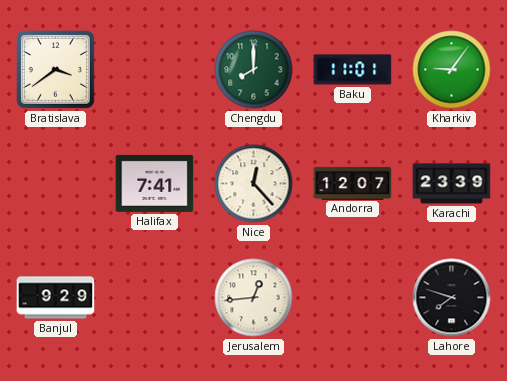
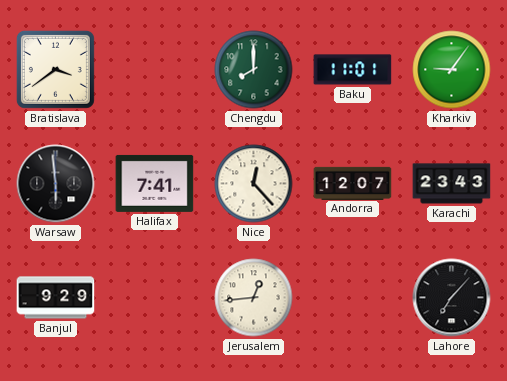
Warsaw: none -> 5:59 (56, 184)
Karachi: 23:39 -> 23:43 (452, 184)
Lahore: 7:48 -> 7:07 (452, 298)
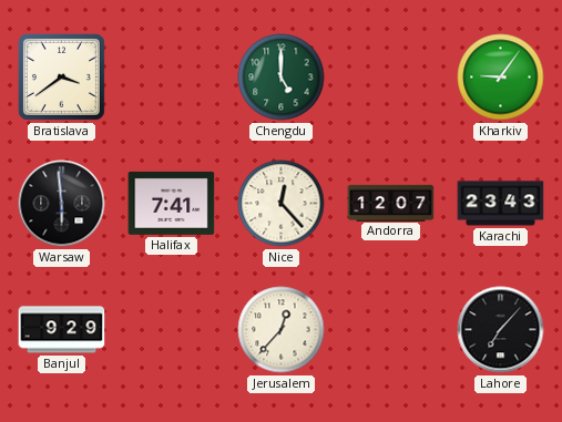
Chengdu: 8:00 -> 5:00 (282, 78)
Baku: 11:01 -> none (353, 70)
Jerusalem: 12:44 -> 12:37 (282, 330)
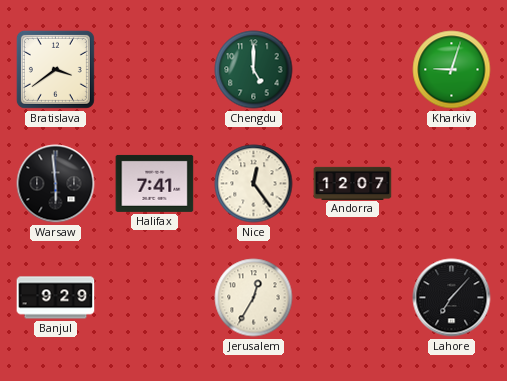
Kharkiv: 9:06 -> 9:03 (452, 70)
Nice: 12:23 -> 12:24 (254, 184)
Karachi: 23:43 -> none (501, 204)
Jerusalem: 12:37 -> 12:35 (254, 298)
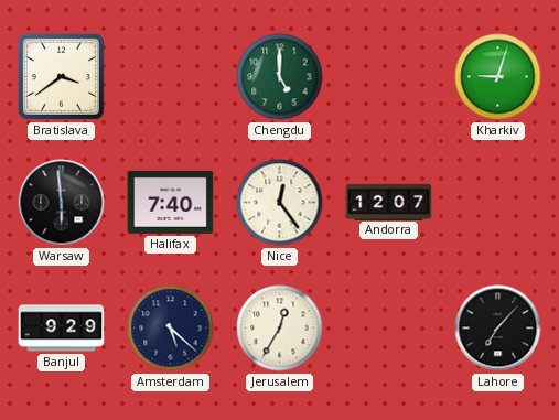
Halifax: 7:41 -> 7:40 (171, 202)
Amsterdam: none -> 5:22 (171, 329)
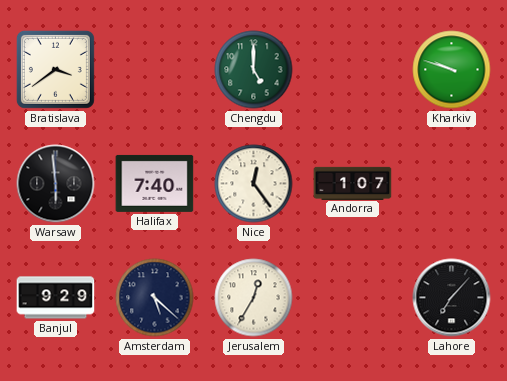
Kharkiv: 9:03 -> 9:48 (452, 70)
Andorra: 12:07 -> 1:07 (353, 183)
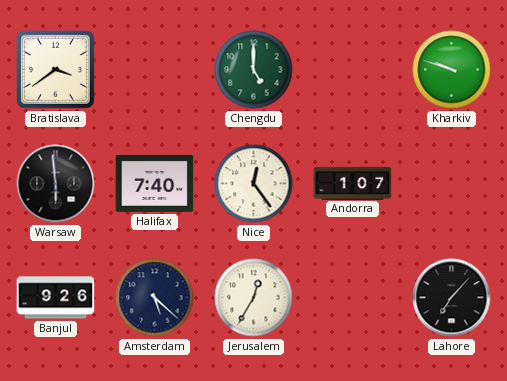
Banjul: 9:29 -> 9:26 (56, 298)
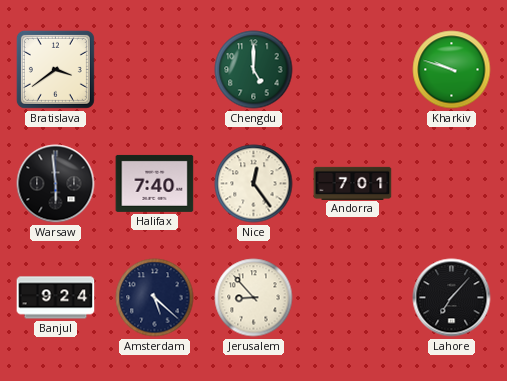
Andorra: 1:07 -> 7:01 (353, 183)
Banjul: 9:26 -> 9:24 (56, 298)
Jerusalem: 12:35 -> 8:53 (254, 298)
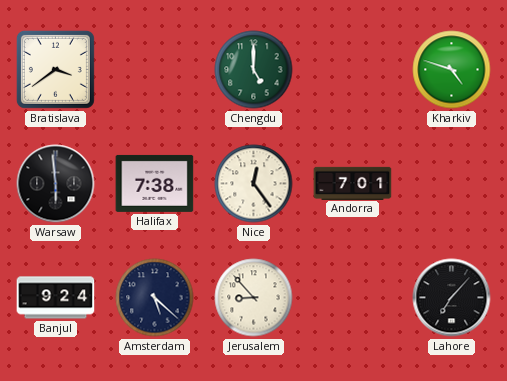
Kharkiv: 9:48 -> 4:48 (452, 70)
Halifax: 7:40 -> 7:38 (155, 183)
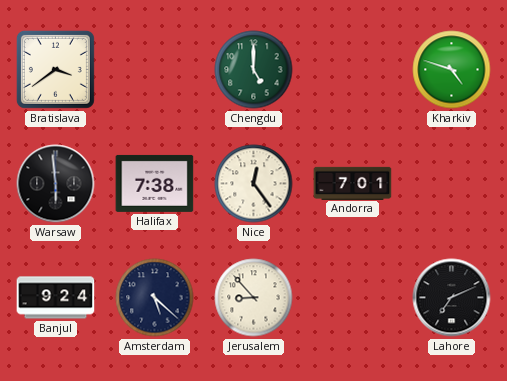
Lahore: 7:07 -> 7:11 (452, 298)
